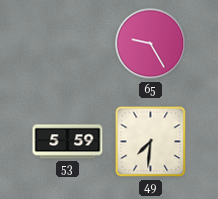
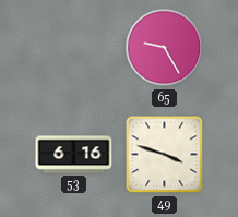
53: 5:59 -> 6:16 (74, 155)
49: 7:31 -> 3:48 (165, 155)
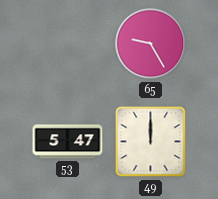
53: 6:16 -> 5:47 (68, 142)
49: 3:48 -> 12:00 (151, 142)
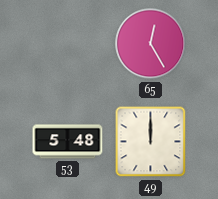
65: 9:25 -> 12:25 (151, 44)
53: 5:47 -> 5:48 (68, 142)
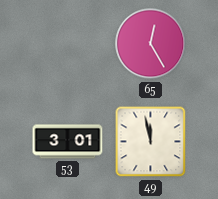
53: 5:48 -> 3:01 (68, 142)
49: 12:00 -> 11:58 (151, 142)
